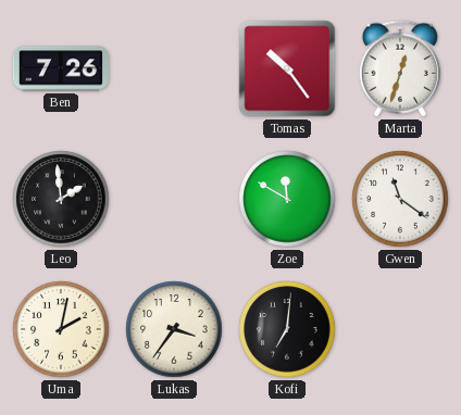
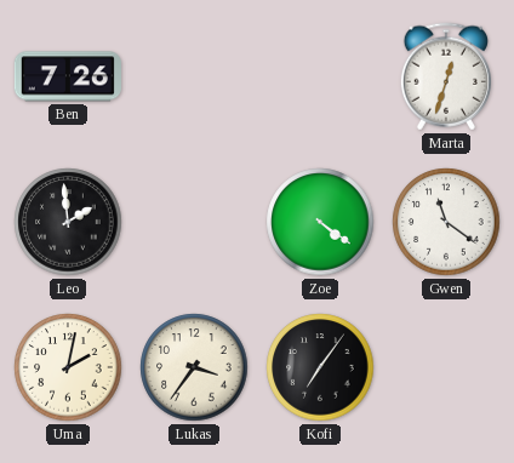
Tomas: 10:24 -> none (287, 68)
Zoe: 11:50 -> 4:21 (320, 222)
Kofi: 7:01 -> 7:06 (320, 367)
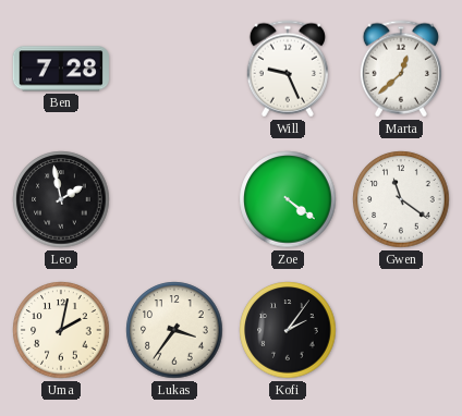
Ben: 7:26 -> 7:28 (61, 69)
Will: none -> 9:26 (288, 69)
Marta: 12:33 -> 12:38 (401, 69)
Leo: 1:59 -> 1:58 (61, 199)
Kofi: 7:06 -> 2:06 (288, 330)
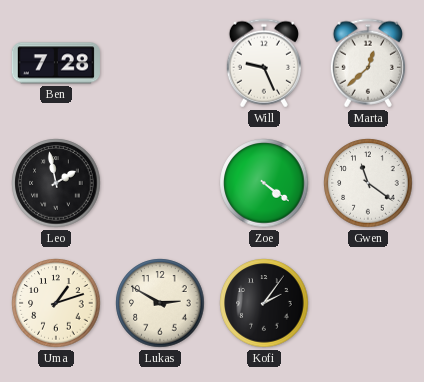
Uma: 2:02 -> 1:12 (56, 303)
Lukas: 3:36 -> 2:50 (160, 303)
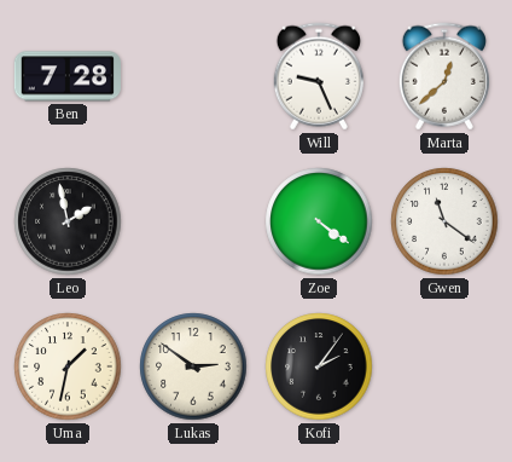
Uma: 1:12 -> 1:32 (68, 366)
Lukas: 2:50 -> 2:51 (193, 366)
